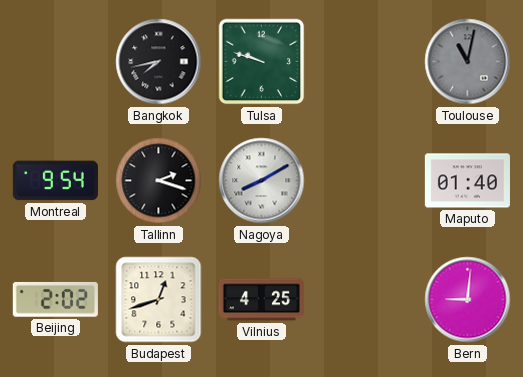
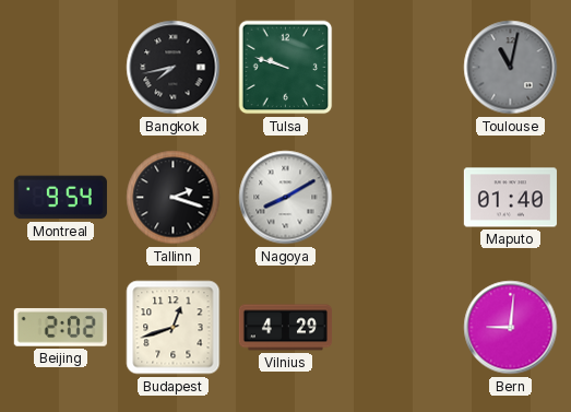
Vilnius: 4:25 -> 4:29 (285, 328)
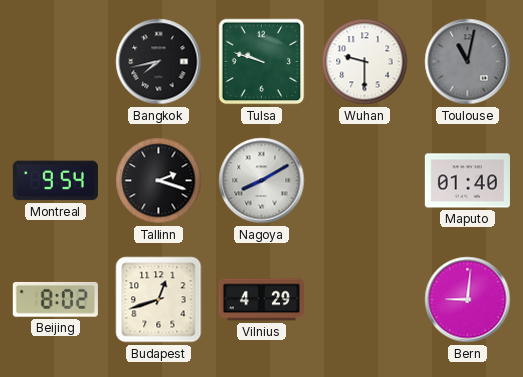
Wuhan: none -> 9:30 (365, 62)
Beijing: 2:02 -> 8:02 (55, 300)
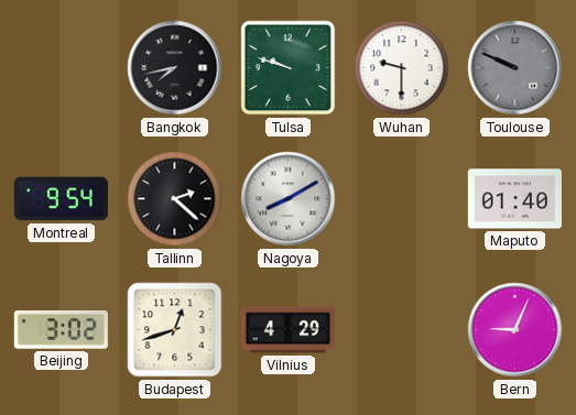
Toulouse: 11:02 -> 9:49 (515, 68)
Tallinn: 2:18 -> 2:22 (175, 199)
Beijing: 8:02 -> 3:02 (61, 330)
Bern: 9:01 -> 9:04 (515, 330)
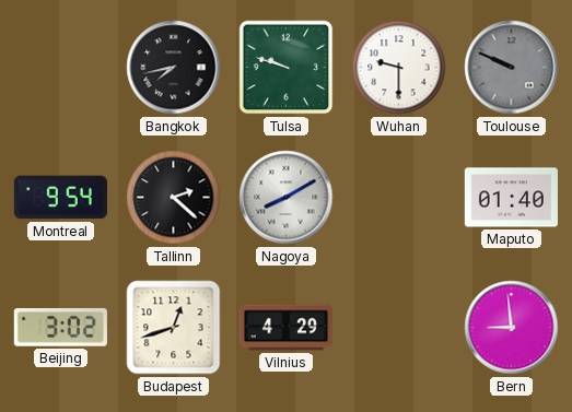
Bern: 9:04 -> 8:59 (512, 328)
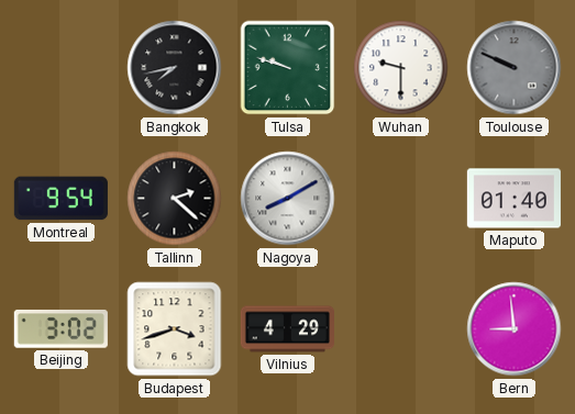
Budapest: 12:42 -> 3:42 (175, 329)
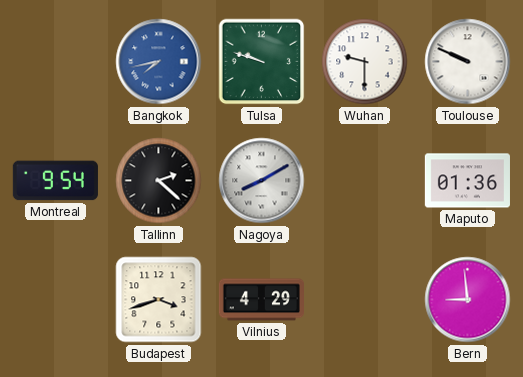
Bangkok dial: black -> blue (159, 62)
Toulouse dial: grey -> white (468, 62)
Maputo: 01:40 -> 01:36 (467, 181)
Beijing: 3:02 -> none (60, 329)
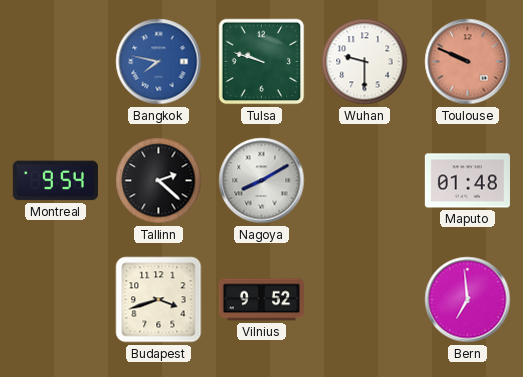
Bangkok: 7:43 -> 7:47 (159, 62)
Toulouse dial: white -> salmon (468, 62)
Maputo: 01:36 -> 01:48 (467, 181)
Vilnius: 4:29 -> 9:52 (261, 300)
Bern: 8:59 -> 6:59 (468, 300)
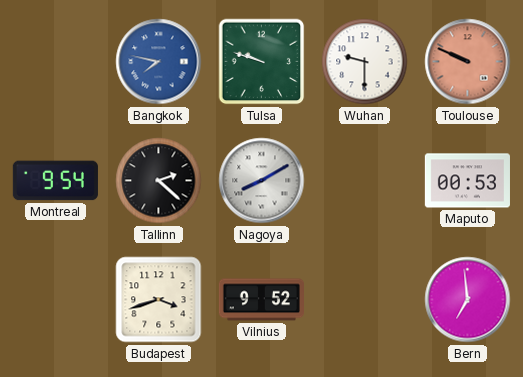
Maputo: 01:48 -> 00:53 (467, 181)
